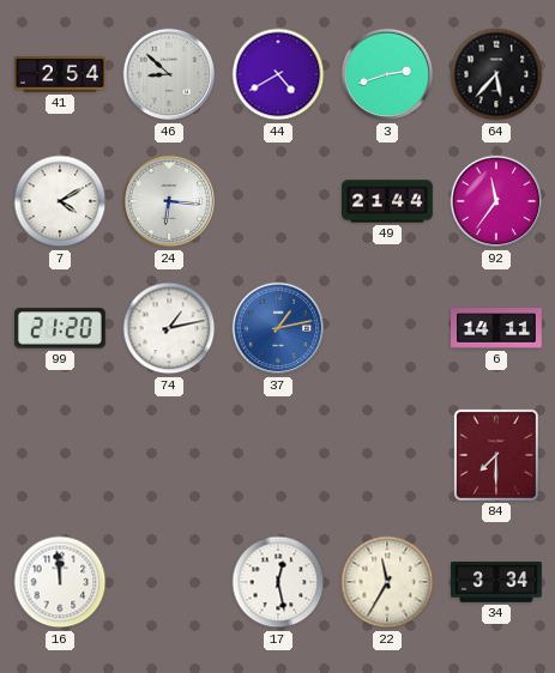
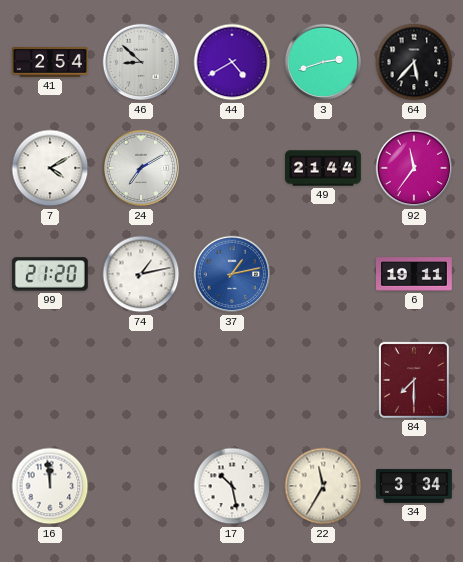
24: 6:16 -> 7:10 (141, 168)
6: 14:11 -> 19:11 (415, 274)
17: 12:28 -> 10:28 (232, 486)
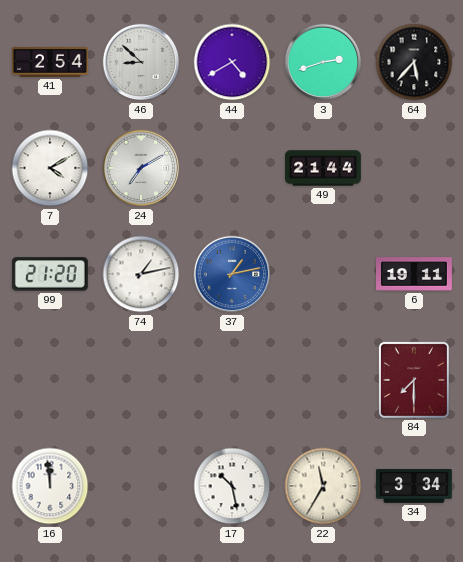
92: 11:36 -> none (414, 168)
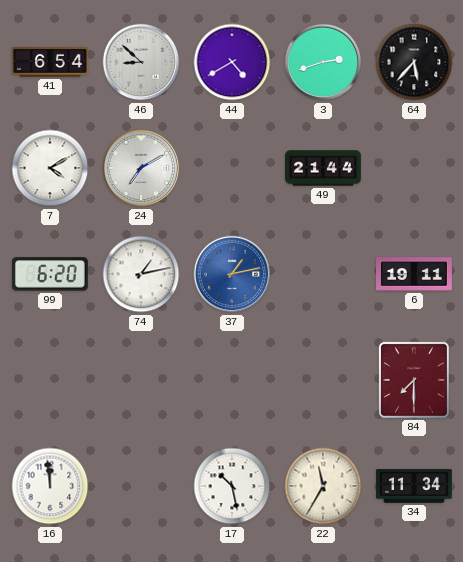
41: 2:54 -> 6:54 (51, 63)
99: 21:20 -> 6:20 (51, 274)
34: 3:34 -> 11:34 (414, 486)
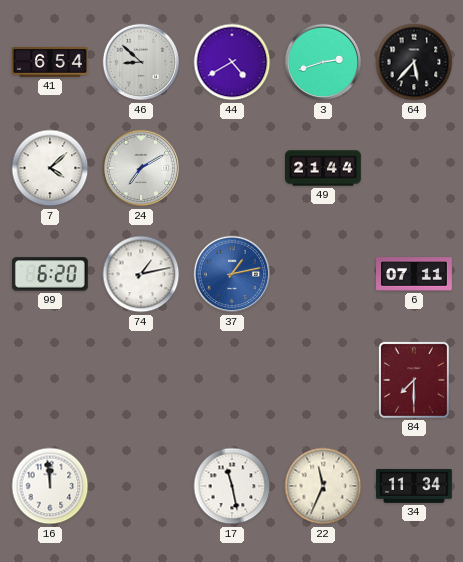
7: 4:10 -> 4:08 (50, 168)
6: 19:11 -> 07:11 (415, 274)
17: 10:28 -> 11:28 (232, 486)
22: 11:35 -> 11:34 (323, 486)
